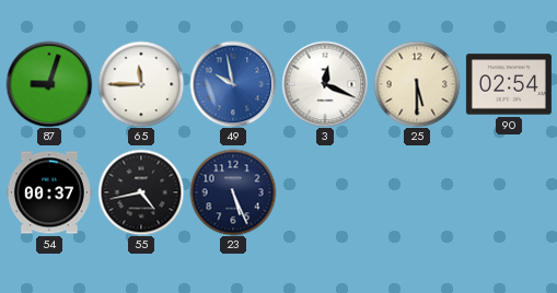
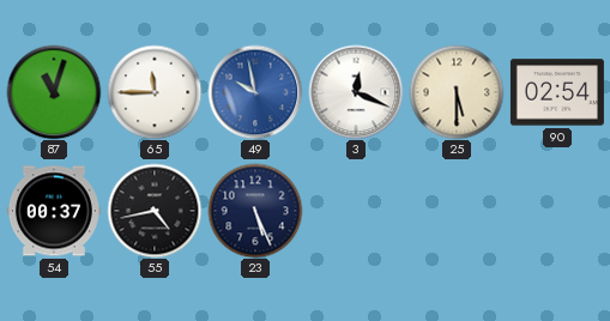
87: 9:03 -> 11:03 (54, 92)
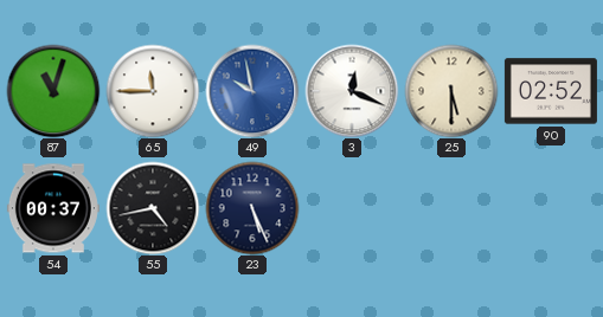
90: 02:54 -> 02:52 (551, 91)
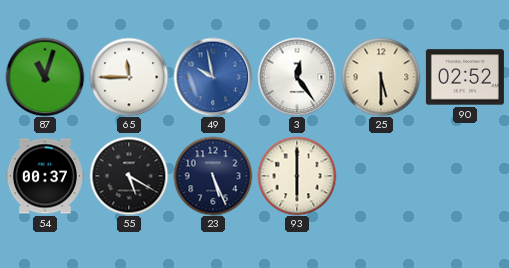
3: 12:19 -> 12:24 (297, 77)
55: 4:43 -> 5:20 (129, 176)
93: none -> 6:00 (297, 176)
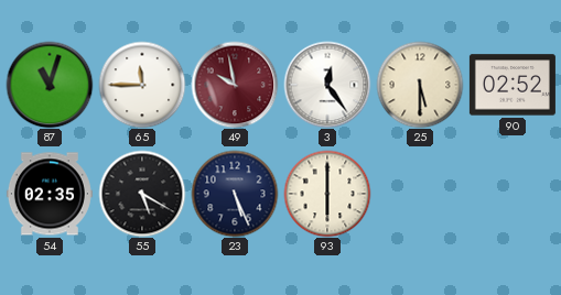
49 dial: blue -> burgundy (235, 85)
54: 00:37 -> 02:35 (50, 194)
